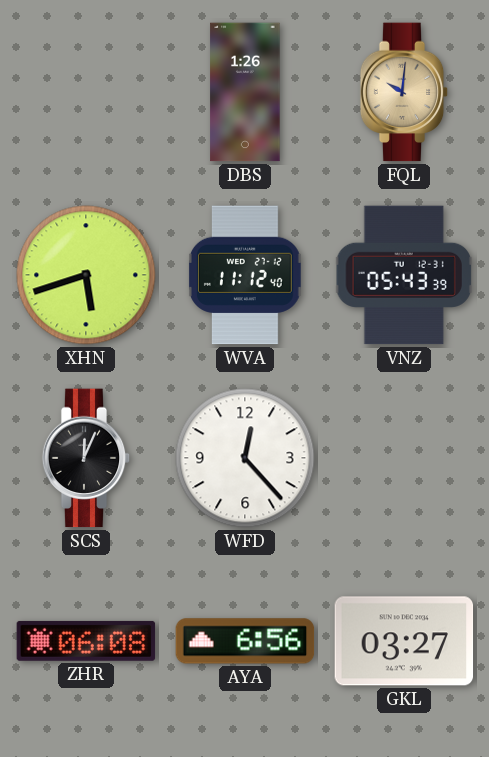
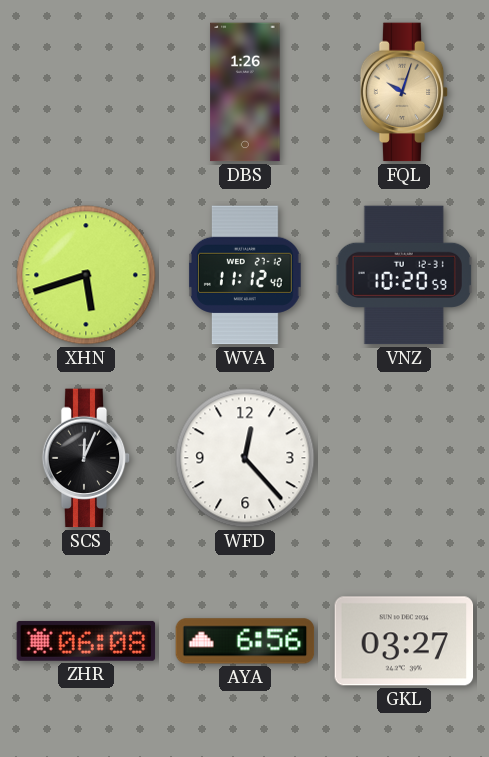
FQL: 10:01 -> 10:03 (404, 92)
VNZ: 05:43 -> 10:20 (404, 275)
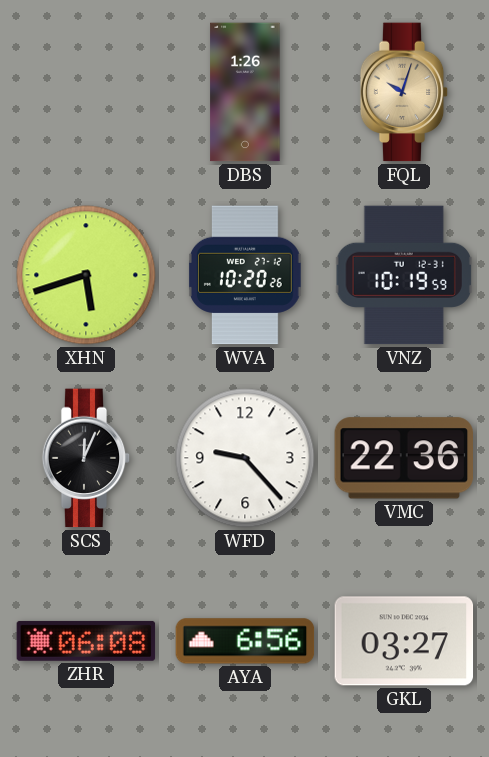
WVA: 11:12 -> 10:20 (245, 275)
VNZ: 10:20 -> 10:19 (404, 275)
WFD: 12:23 -> 9:23 (245, 458)
VMC: none -> 22:36 (403, 458)
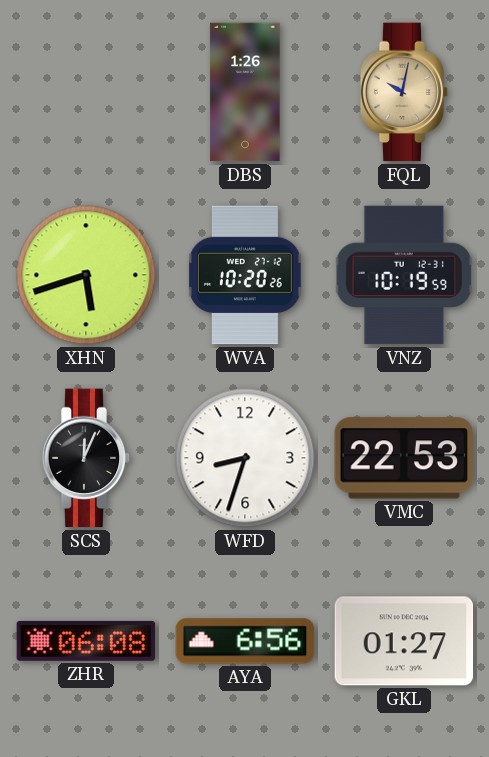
FQL: 10:03 -> 10:02 (404, 92)
WFD: 9:23 -> 8:33 (245, 458)
VMC: 22:36 -> 22:53 (403, 458)
GKL: 03:27 -> 01:27 (404, 641)
